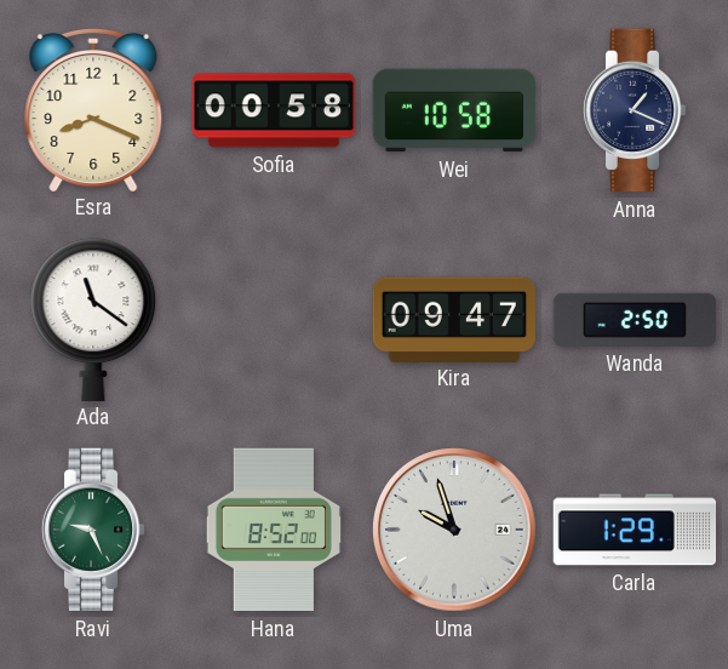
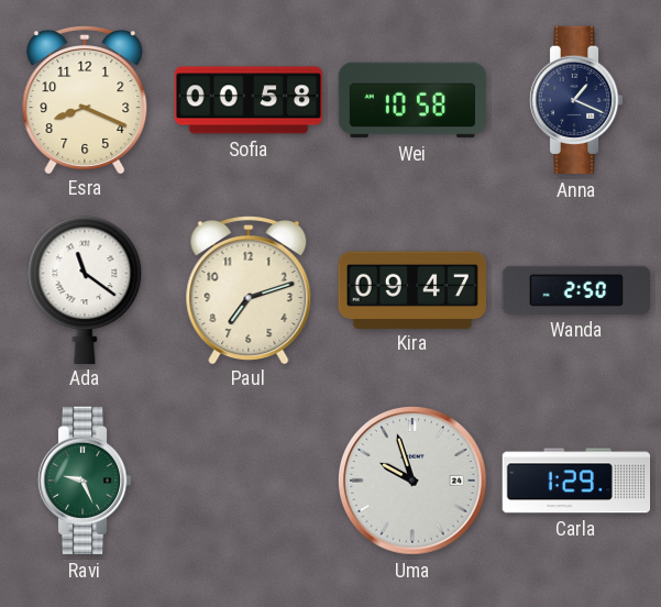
Paul: none -> 7:12 (249, 289)
Hana: 8:52 -> none (274, 530)
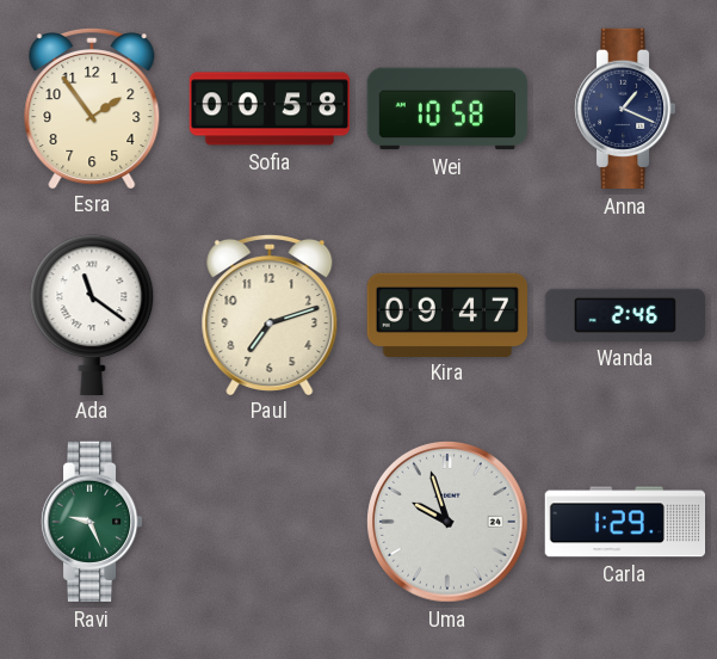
Esra: 8:19 -> 1:54 (92, 107)
Wanda: 2:50 -> 2:46 (624, 315)
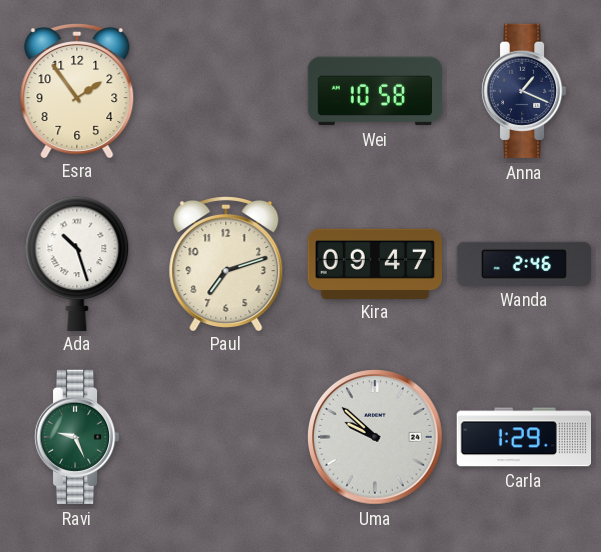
Sofia: 00:58 -> none (270, 109)
Ada: 11:21 -> 10:27 (77, 263)
Uma: 9:57 -> 9:52 (376, 438)
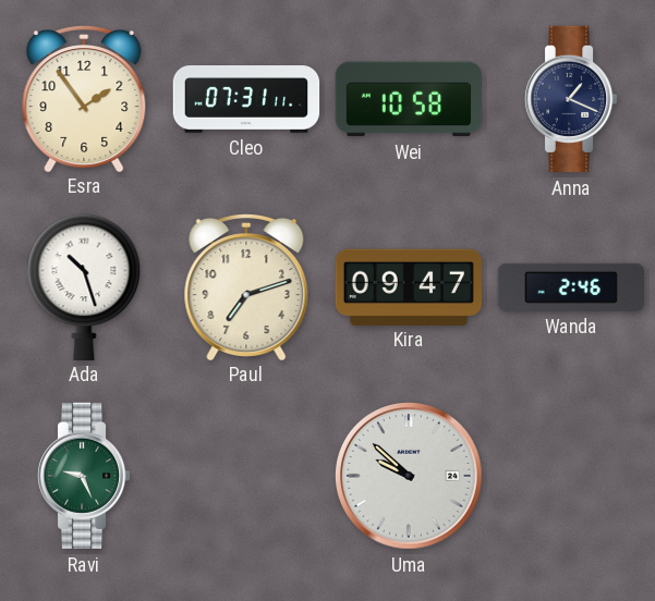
Cleo: none -> 07:31 (246, 99)
Carla: 1:29 -> none (524, 437)
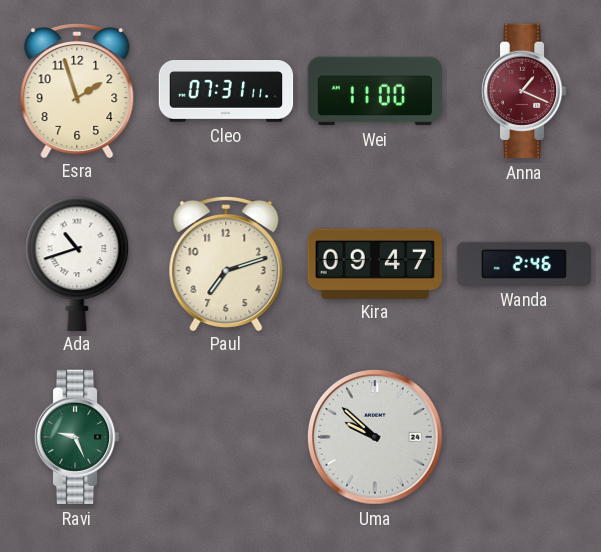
Esra: 1:54 -> 1:57 (77, 90)
Wei: 10:58 -> 11:00 (375, 91)
Anna dial: navy -> burgundy (524, 91)
Ada: 10:27 -> 10:42 (77, 263)
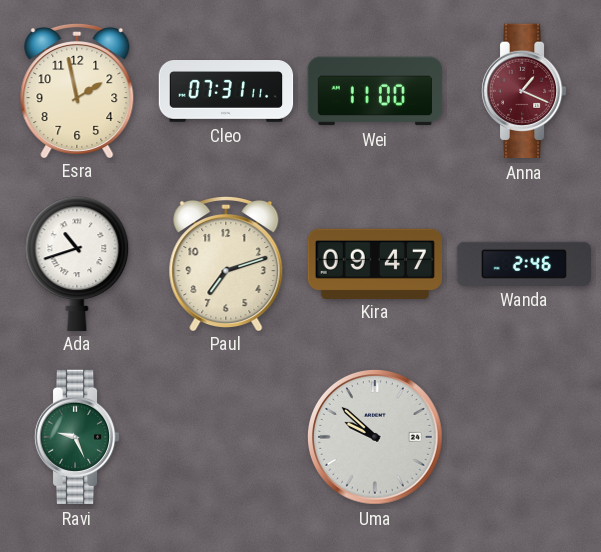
Esra: 1:57 -> 1:58 (77, 90)
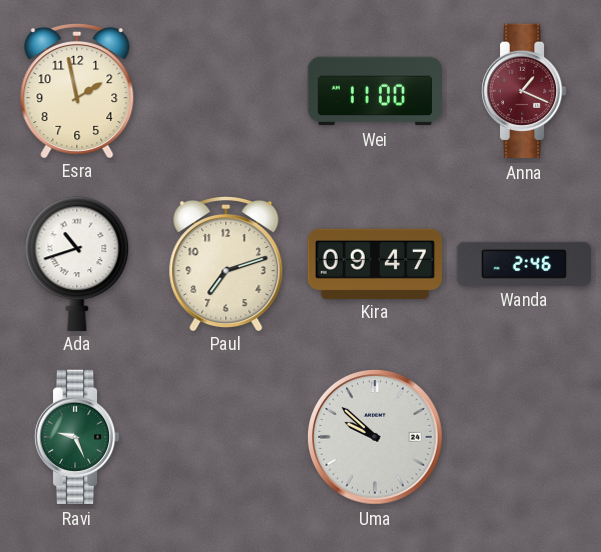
Cleo: 07:31 -> none (226, 91)
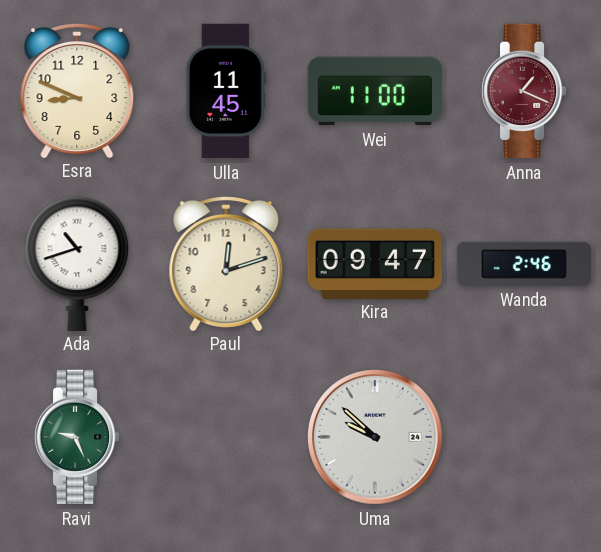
Esra: 1:58 -> 8:49 (77, 90)
Ulla: none -> 11:45 (226, 91)
Paul: 7:12 -> 12:12 (226, 263)
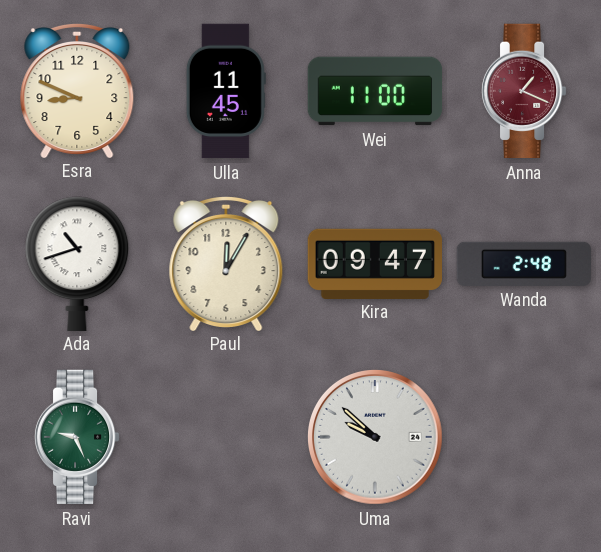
Paul: 12:12 -> 12:05 (226, 263)
Wanda: 2:46 -> 2:48 (523, 264)
